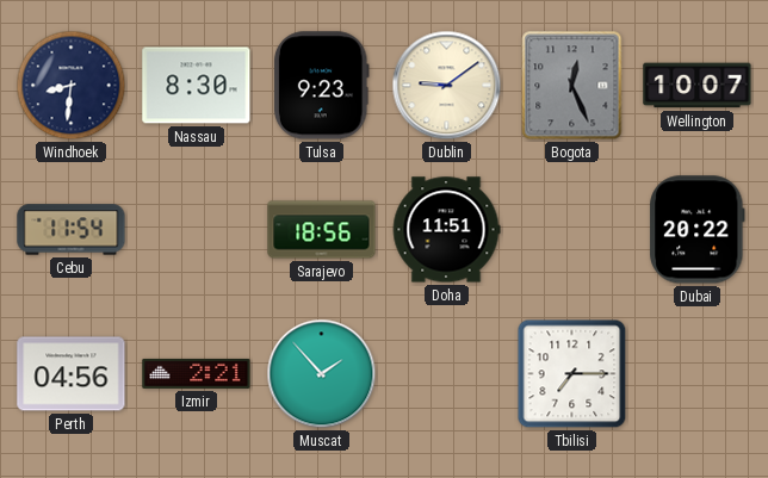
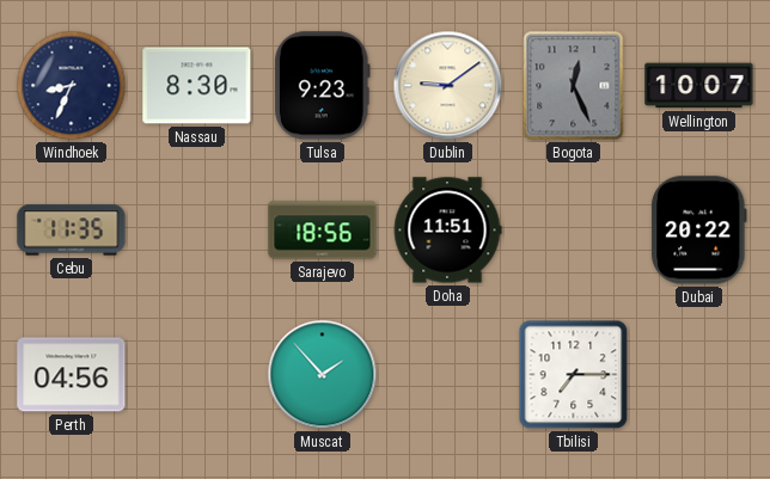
Windhoek: 8:31 -> 8:34 (72, 86)
Cebu: 11:54 -> 11:35 (72, 231)
Izmir: 2:21 -> none (197, 373)
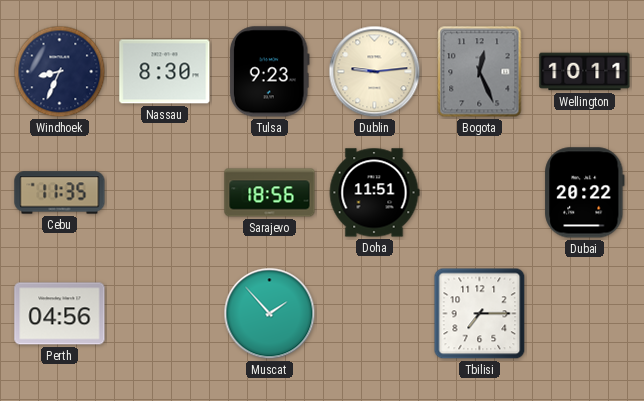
Dublin: 9:09 -> 9:14 (375, 72)
Wellington: 10:07 -> 10:11 (585, 72)
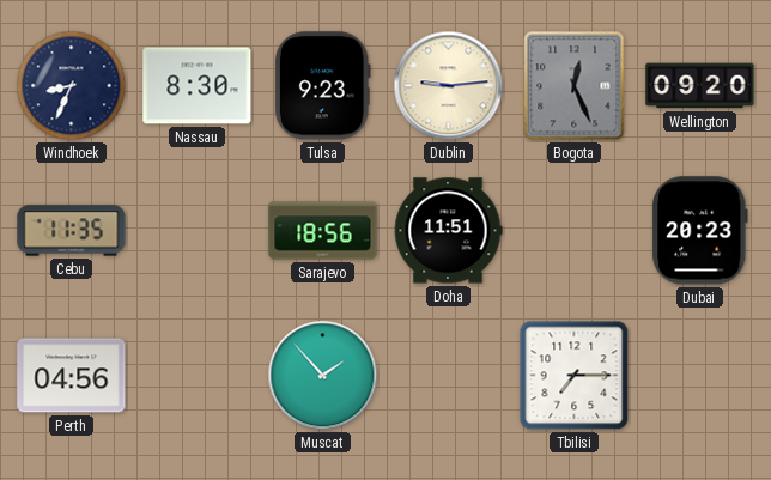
Wellington: 10:11 -> 09:20 (700, 86)
Dubai: 20:22 -> 20:23 (700, 231)
